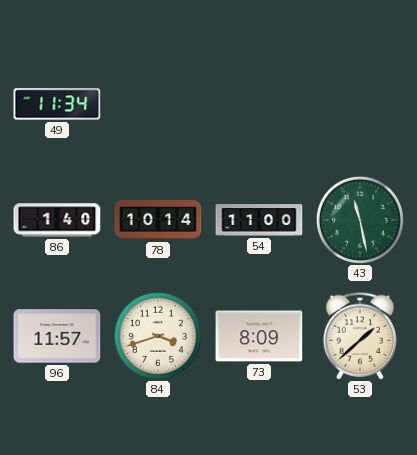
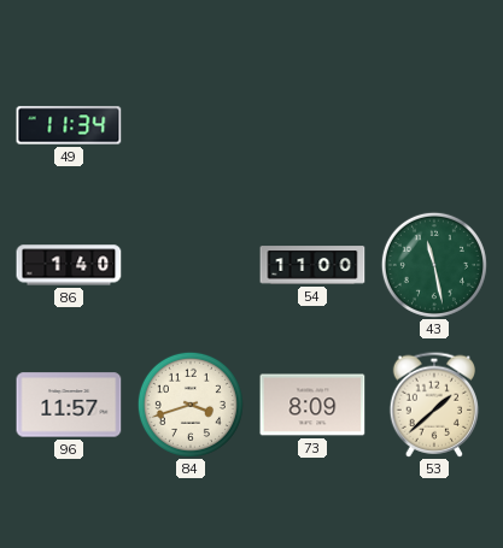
78: 10:14 -> none (158, 220)
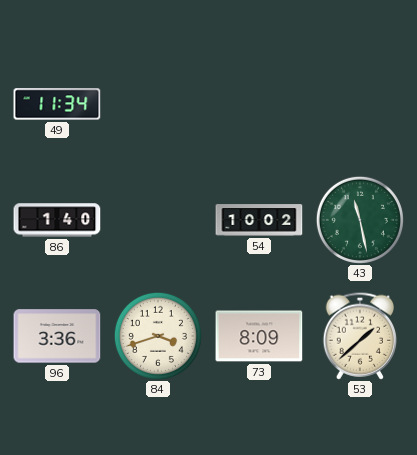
54: 11:00 -> 10:02 (259, 220)
96: 11:57 -> 3:36 (57, 336)
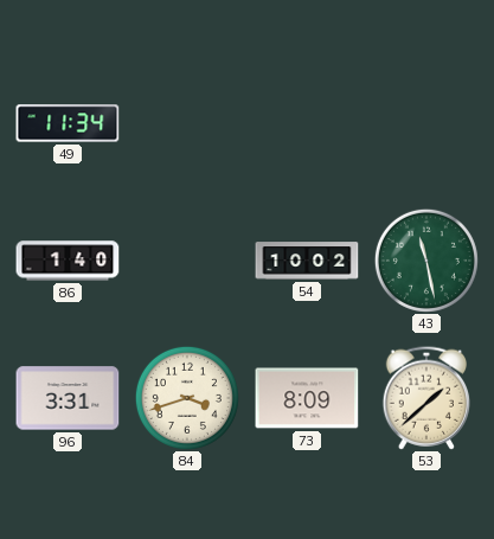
96: 3:36 -> 3:31 (68, 398)
